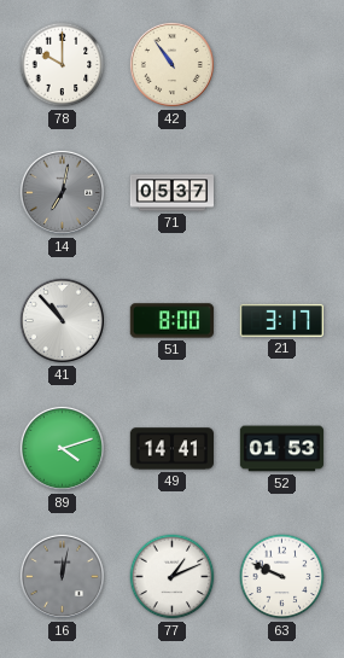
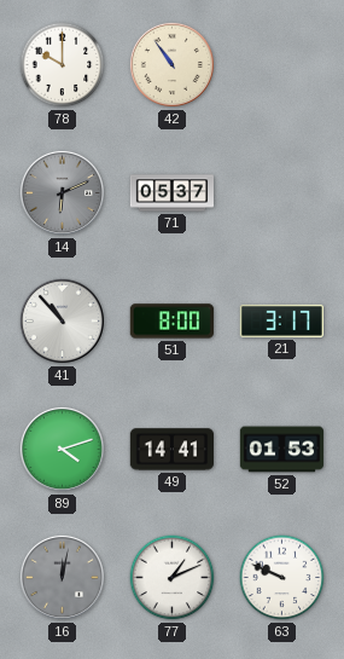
14: 7:02 -> 6:11 (62, 192)
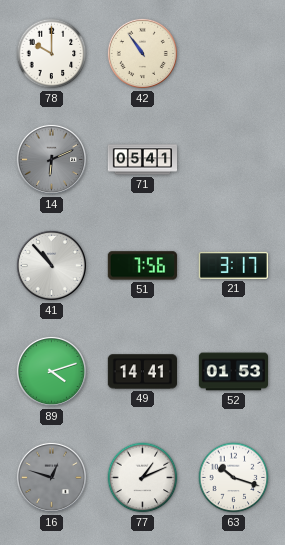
71: 05:37 -> 05:41 (143, 160)
51: 8:00 -> 7:56 (142, 266)
16: 12:02 -> 12:48 (51, 477)
63: 9:49 -> 10:18 (234, 478)
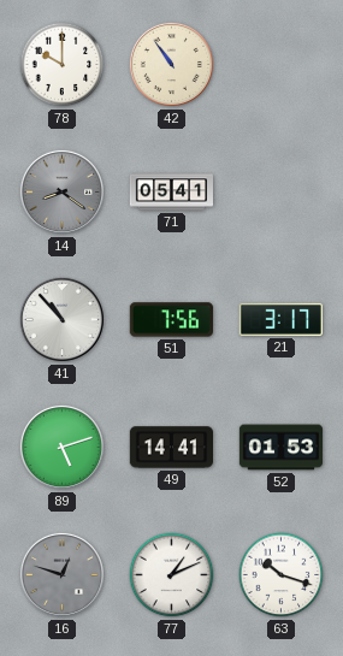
14: 6:11 -> 8:21 (61, 191)
89: 4:12 -> 5:12 (61, 447)
